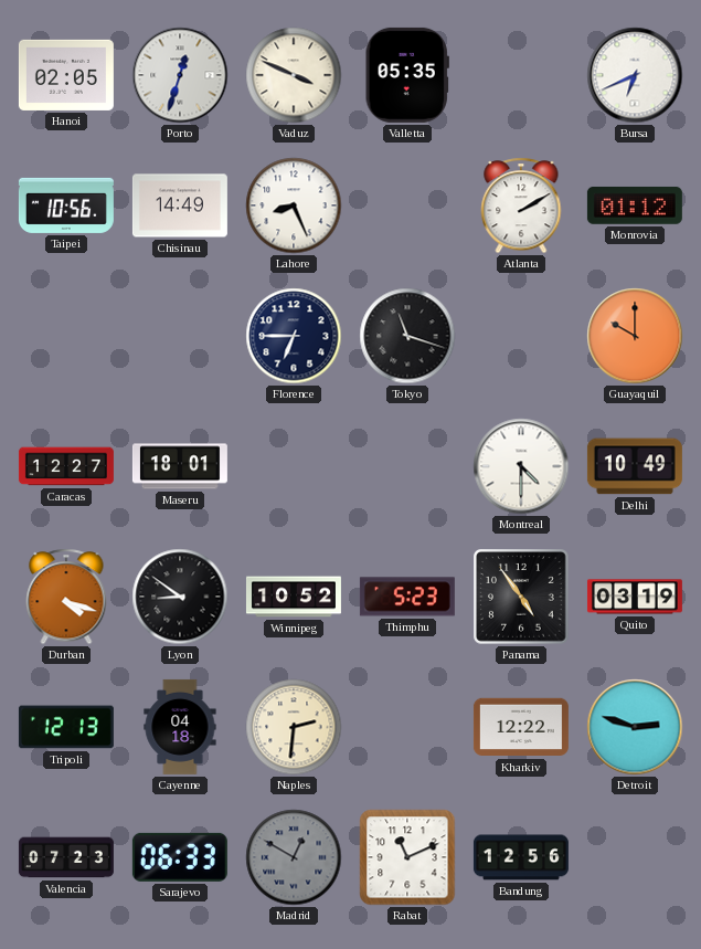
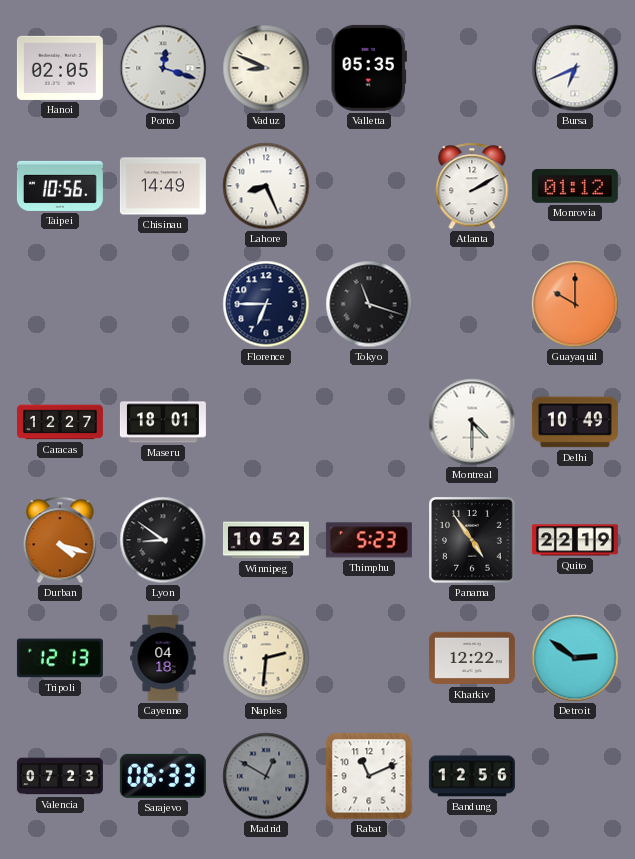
Porto: 12:33 -> 12:18 (163, 68)
Vaduz: 3:49 -> 8:49 (266, 68)
Quito: 03:19 -> 22:19 (575, 540)
Detroit: 2:48 -> 2:51 (575, 658)
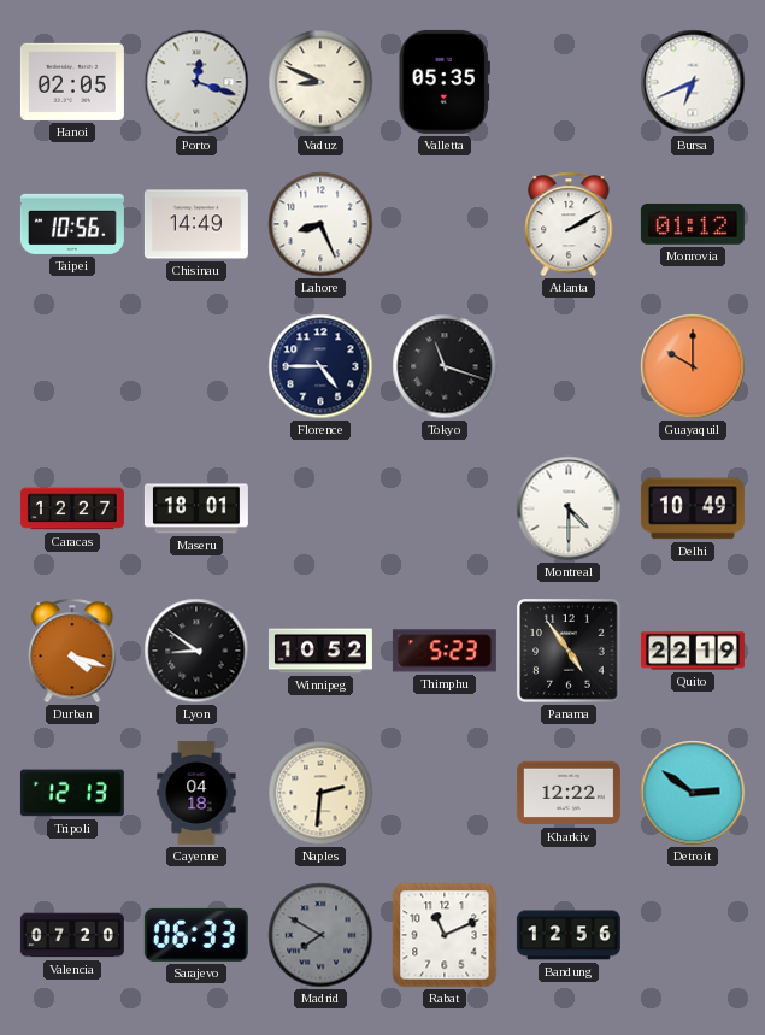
Florence: 6:45 -> 4:45 (320, 366)
Valencia: 07:23 -> 07:20 (72, 935)
Madrid: 12:50 -> 7:50 (320, 935)
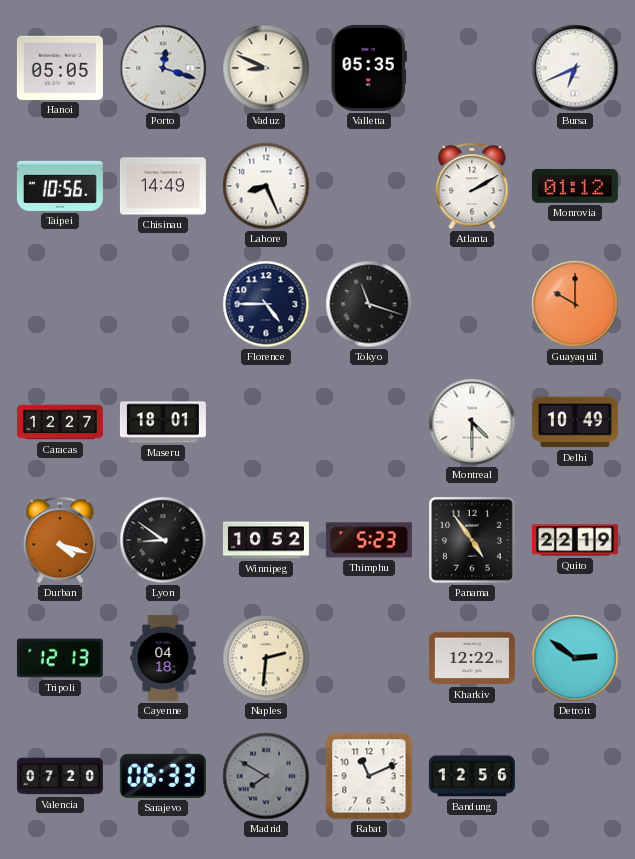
Hanoi: 02:05 -> 05:05 (60, 68)
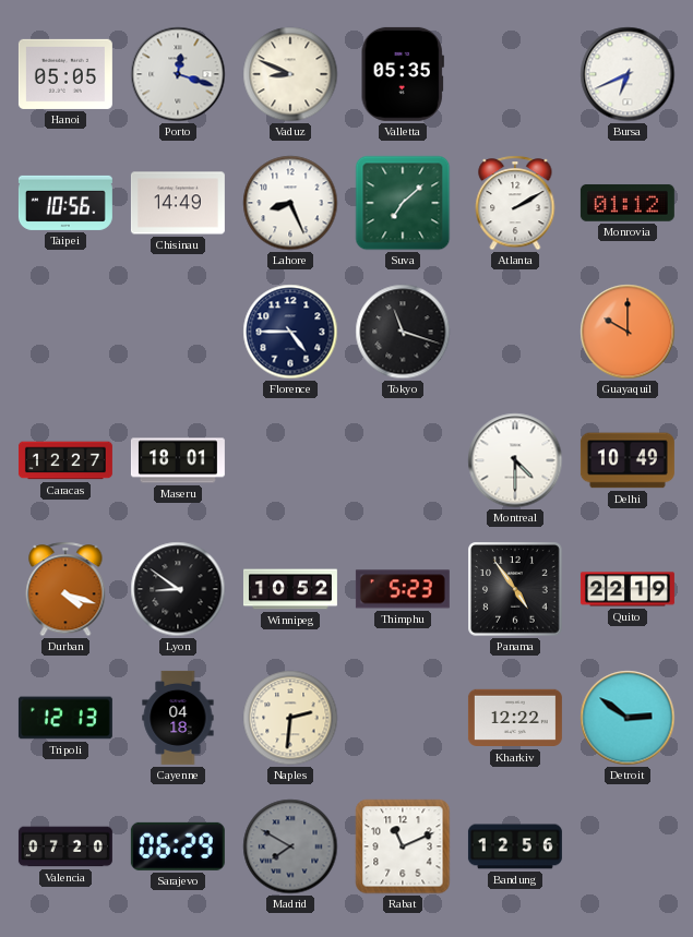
Suva: none -> 7:08 (403, 203)
Sarajevo: 06:33 -> 06:29 (178, 846)
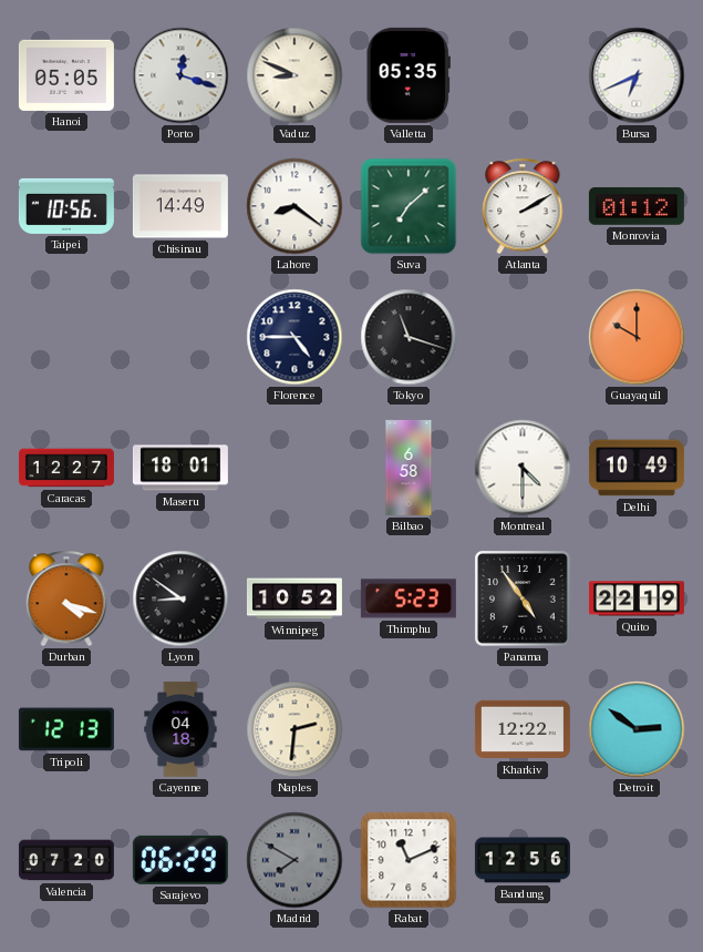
Lahore: 8:26 -> 8:21 (294, 206)
Bilbao: none -> 6:58 (409, 468)
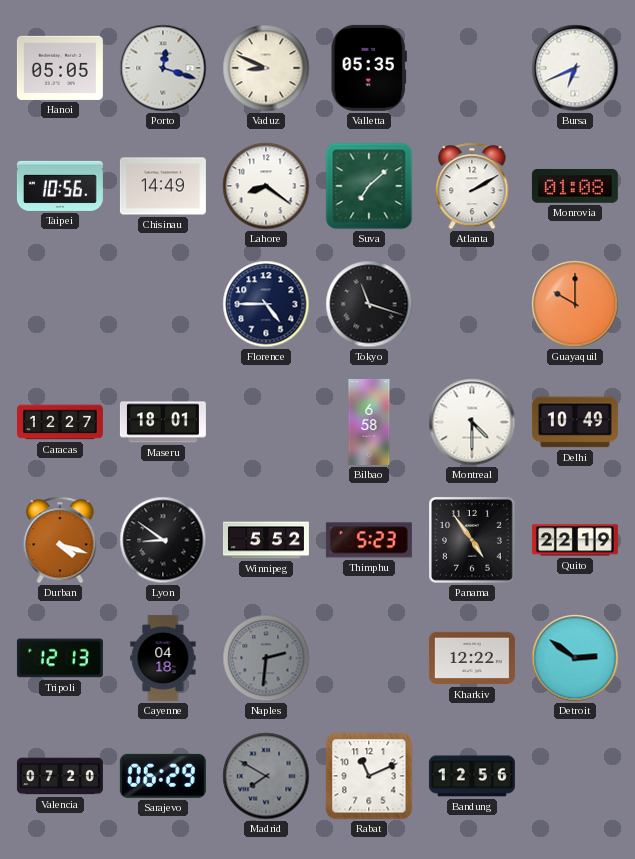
Monrovia: 01:12 -> 01:08 (575, 186)
Winnipeg: 10:52 -> 5:52 (266, 540)
Naples dial: cream -> grey (266, 658)
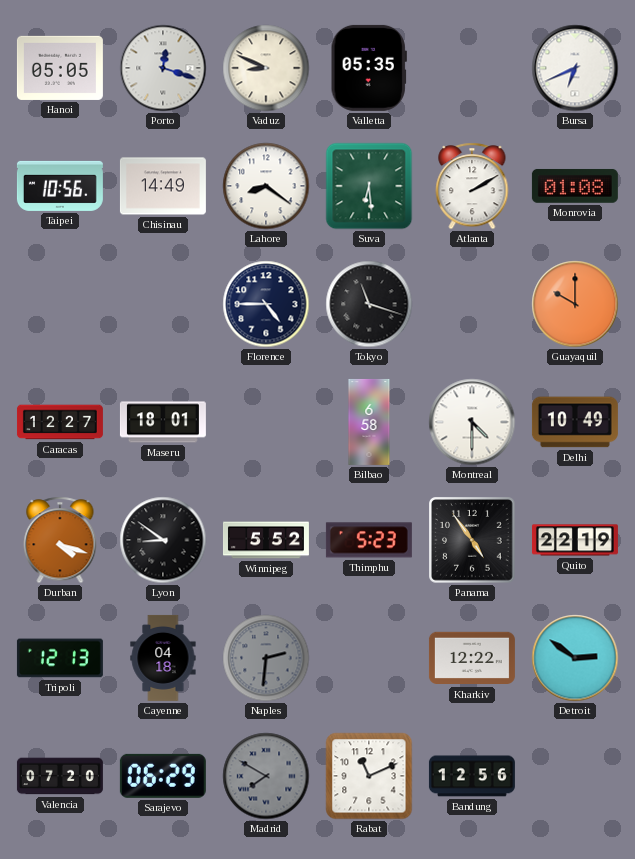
Suva: 7:08 -> 6:29 (369, 186)
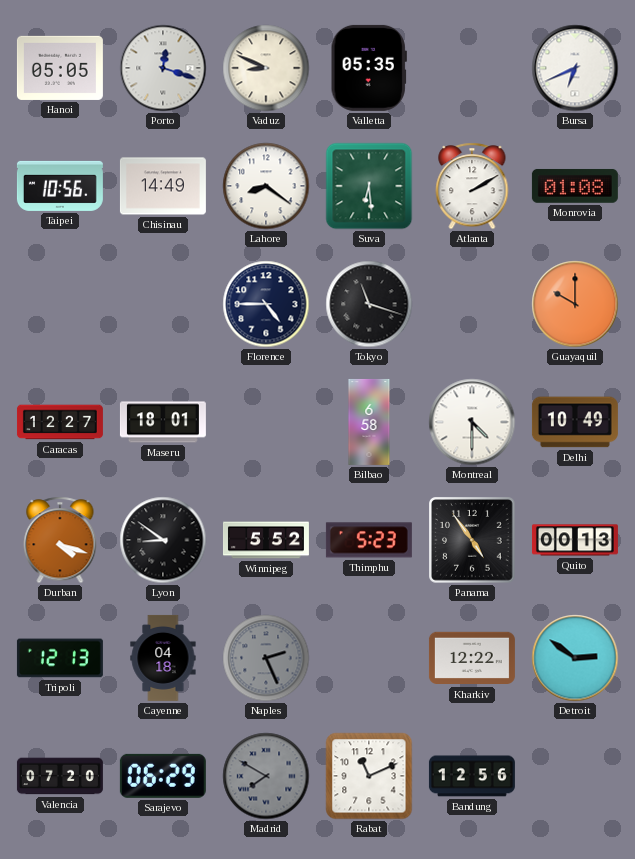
Quito: 22:19 -> 00:13 (575, 540)
Naples: 2:31 -> 2:26 (266, 658)
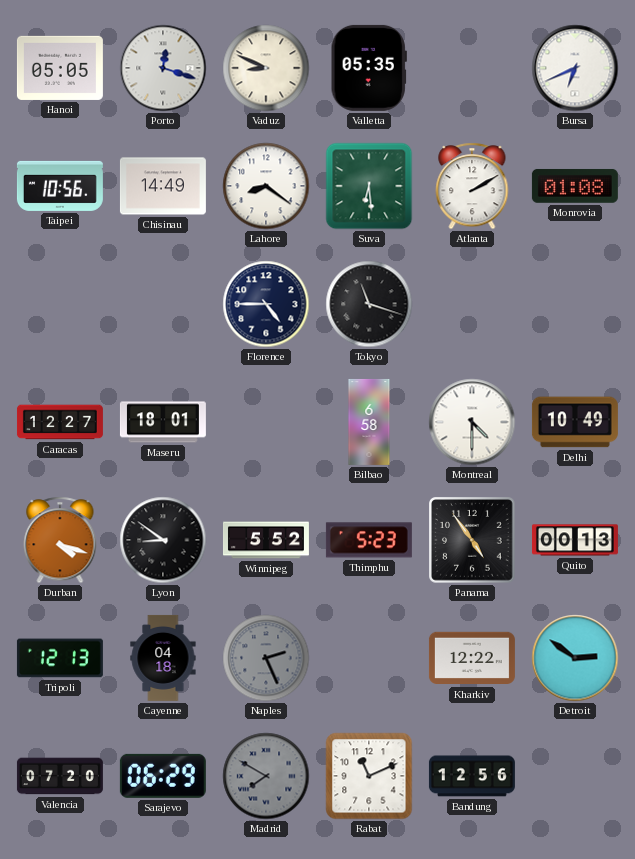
Guayaquil: 10:00 -> none (575, 304)
